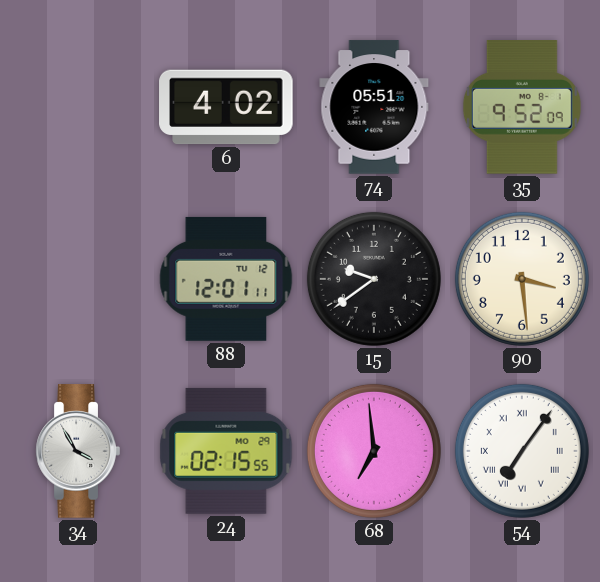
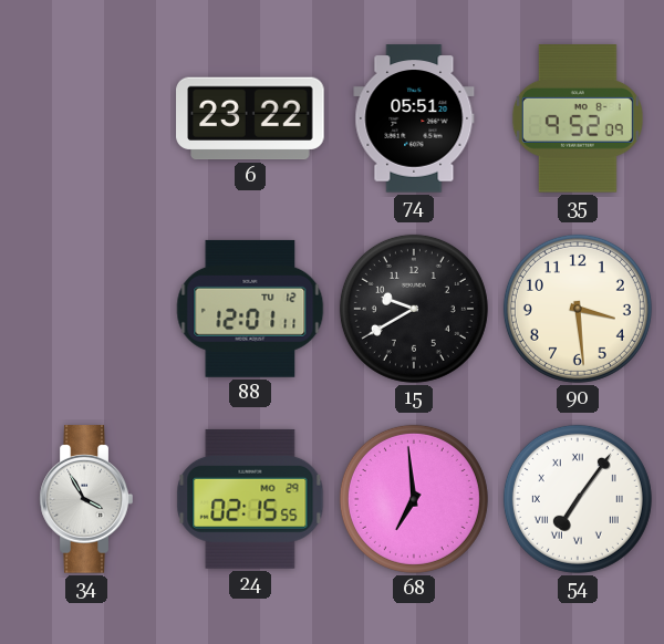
6: 4:02 -> 23:22 (250, 118)
15: 9:39 -> 9:40 (414, 309)
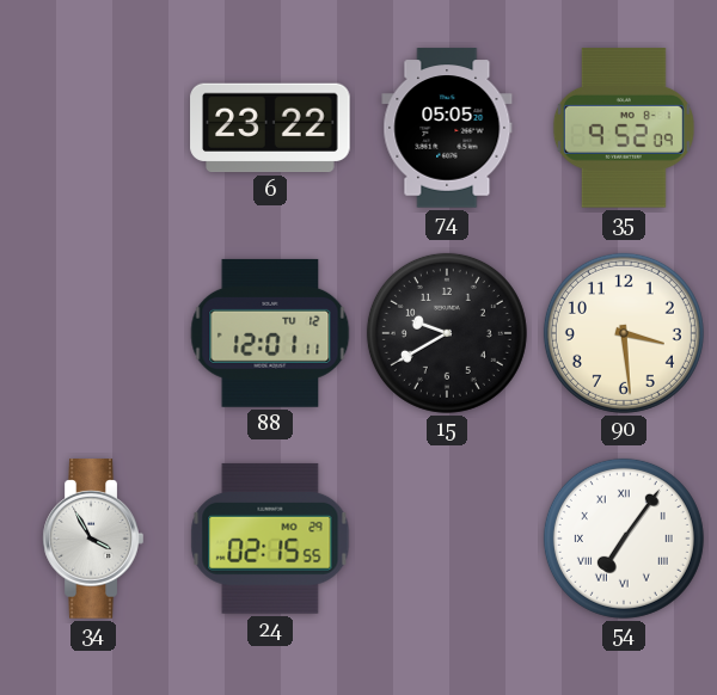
74: 05:51 -> 05:05 (447, 128)
68: 6:59 -> none (414, 499)
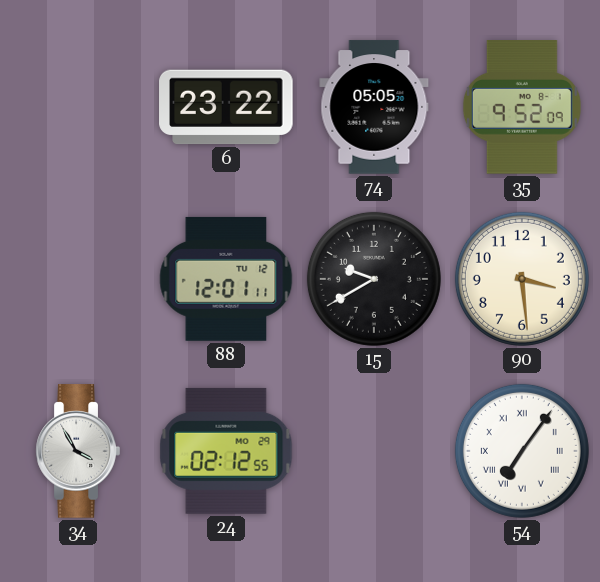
24: 02:15 -> 02:12 (226, 451)
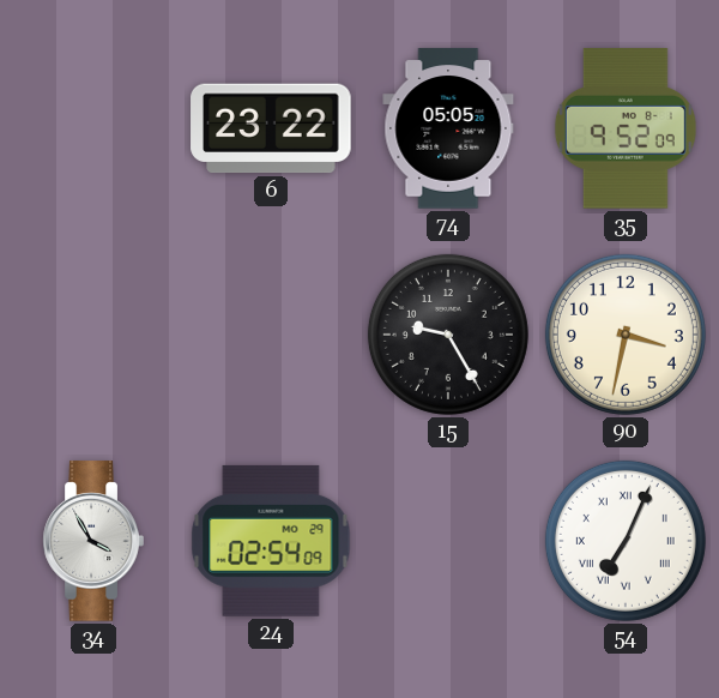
88: 12:01 -> none (226, 279)
15: 9:40 -> 9:25 (448, 335)
90: 3:29 -> 3:32 (626, 335)
24: 02:12 -> 02:54 (271, 541)
54: 7:06 -> 7:04 (626, 541)
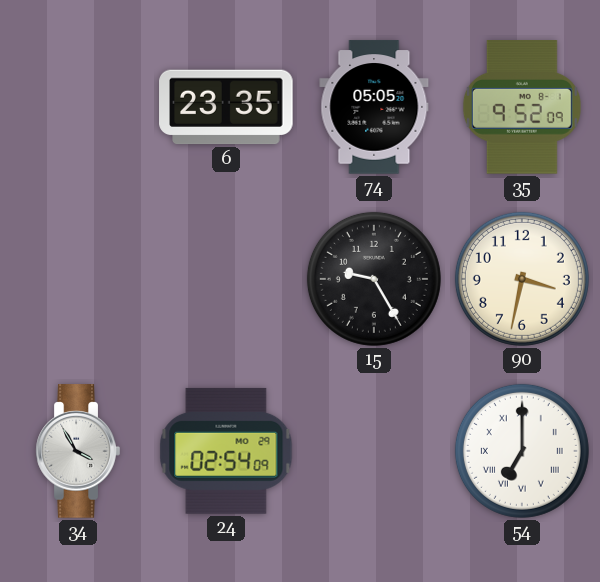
6: 23:22 -> 23:35 (226, 107)
54: 7:04 -> 7:00 (522, 451)
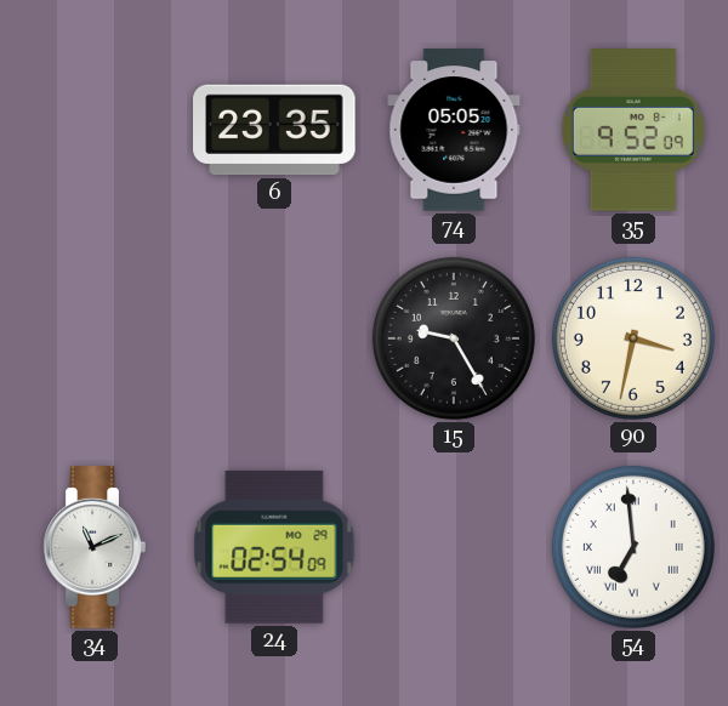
34: 3:55 -> 11:11 (95, 547)
54: 7:00 -> 6:59 (633, 547)
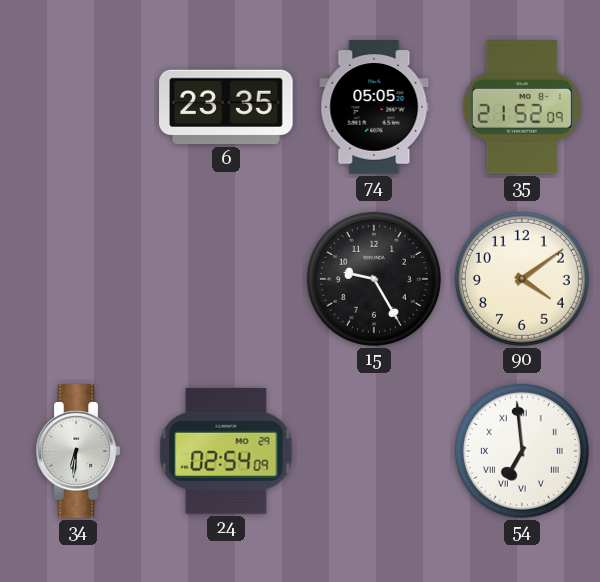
35: 9:52 -> 21:52 (522, 107)
90: 3:32 -> 4:09 (522, 279)
34: 11:11 -> 6:31 (78, 451)
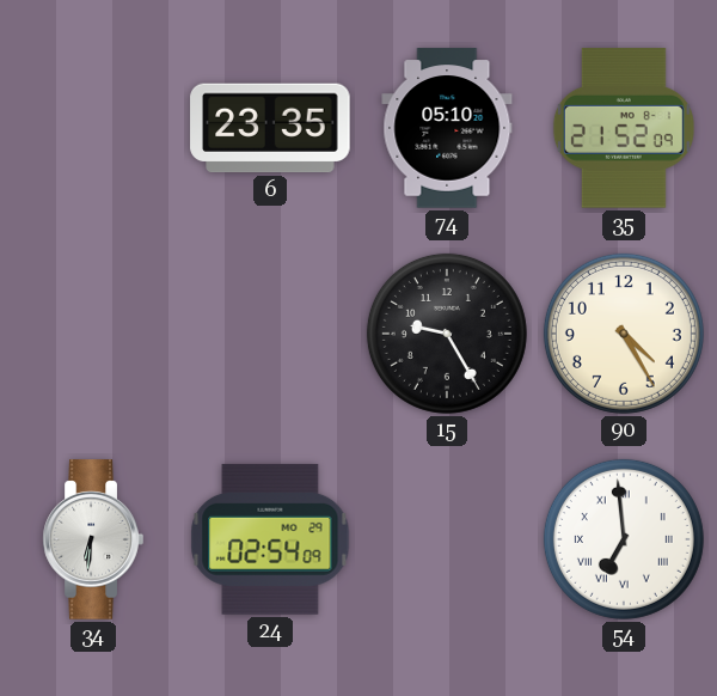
74: 05:05 -> 05:10 (447, 128)
90: 4:09 -> 4:25 (624, 334)
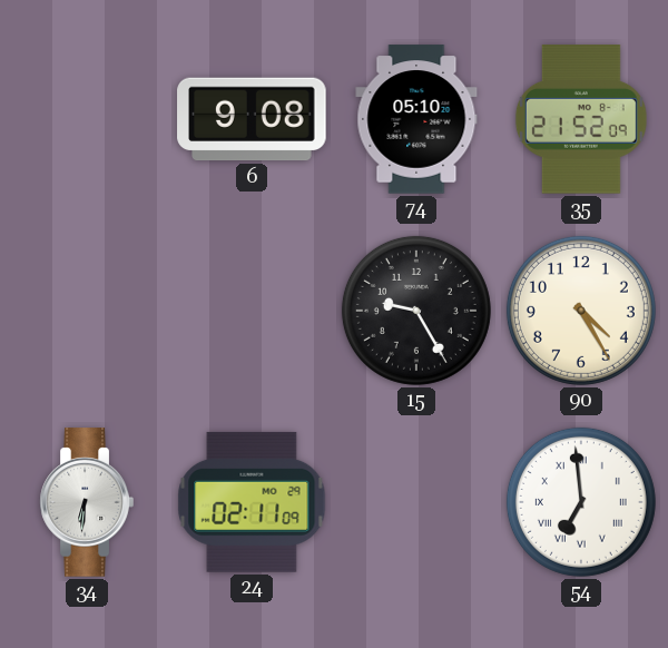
6: 23:35 -> 9:08 (252, 119)
24: 02:54 -> 02:11 (252, 502)
